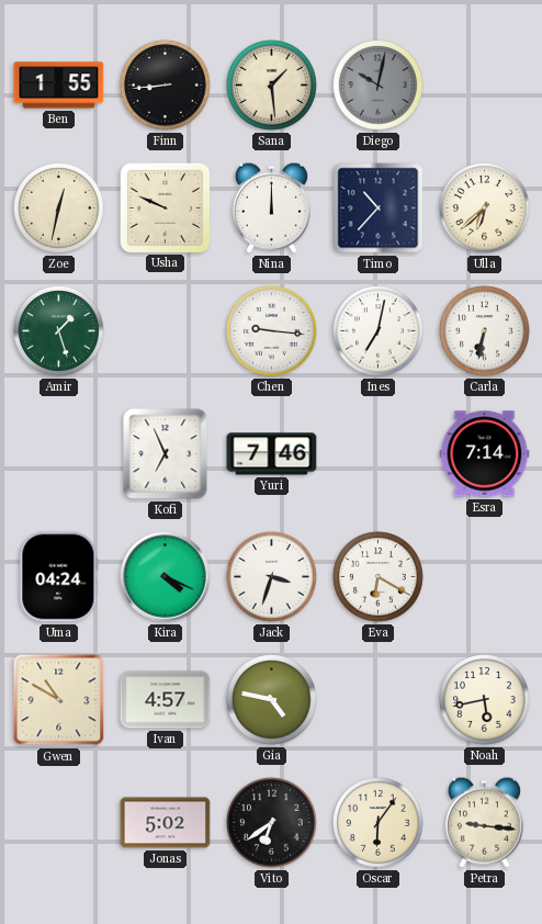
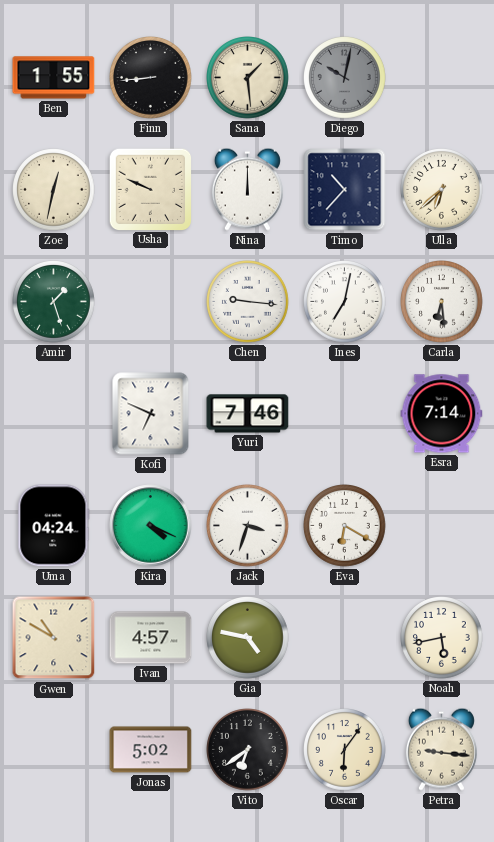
Carla: 6:32 -> 6:29 (442, 302)
Kofi: 6:56 -> 6:49 (151, 414)
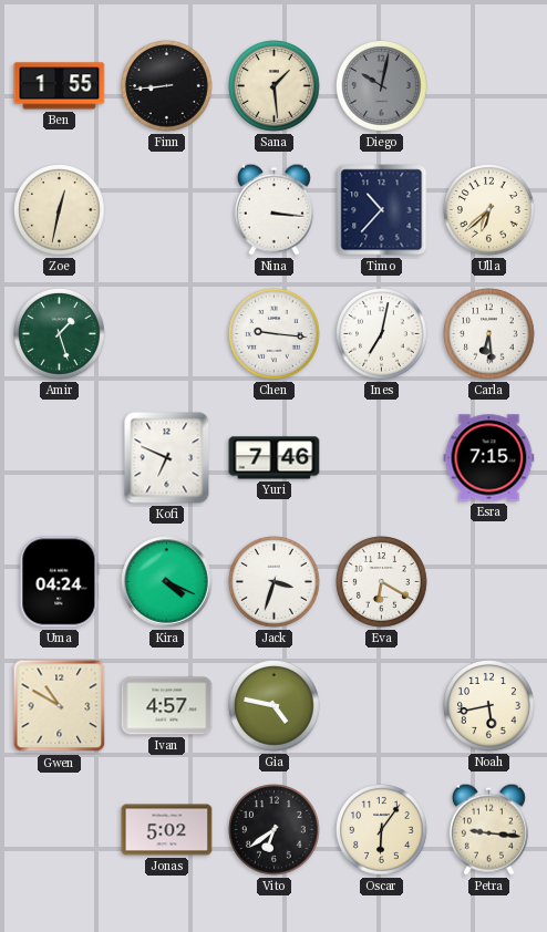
Usha: 9:49 -> none (150, 189)
Nina: 12:00 -> 3:16 (273, 209)
Esra: 7:14 -> 7:15 (489, 458)
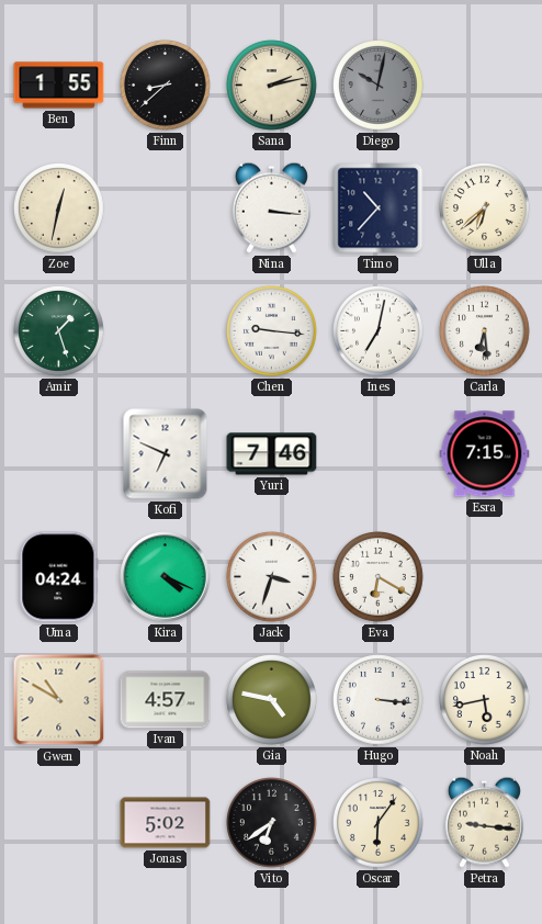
Finn: 8:44 -> 8:38 (166, 86)
Sana: 1:29 -> 2:13 (272, 86)
Hugo: none -> 3:16 (379, 700)
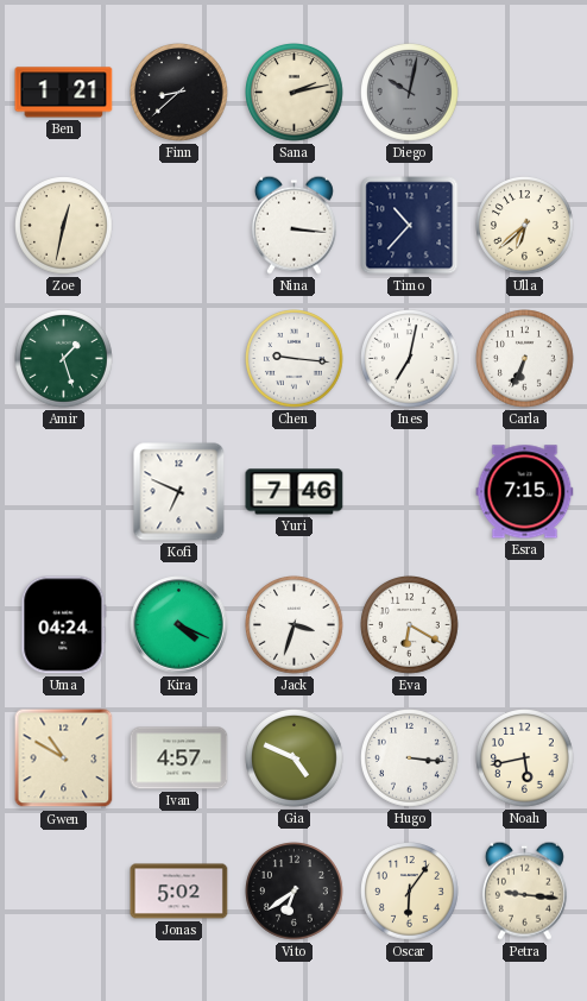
Ben: 1:55 -> 1:21 (64, 93)
Carla: 6:29 -> 6:34 (525, 359)
Gia: 4:47 -> 4:49 (295, 758)
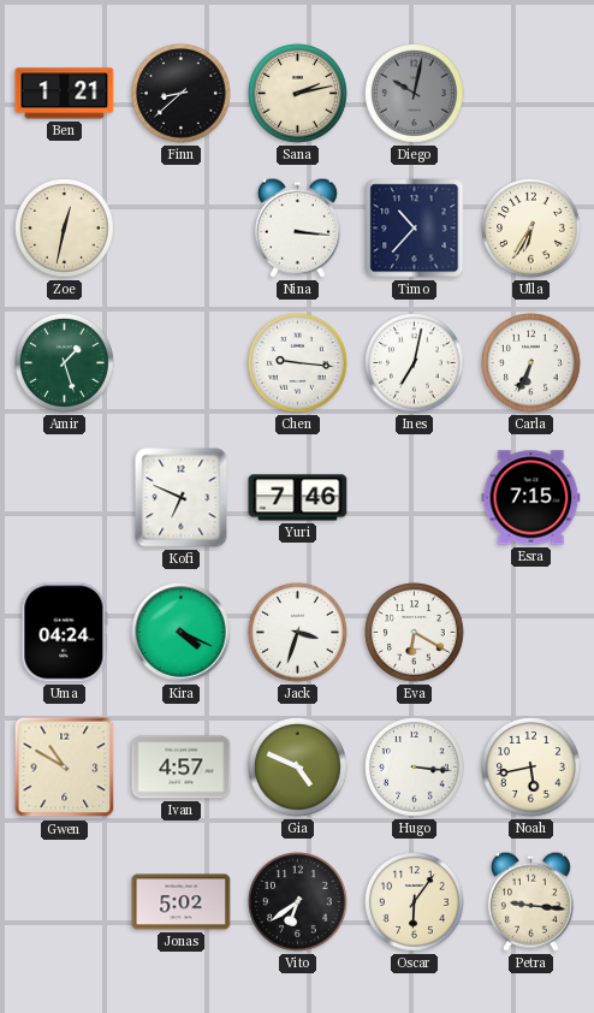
Ulla: 6:38 -> 6:35 (531, 229)
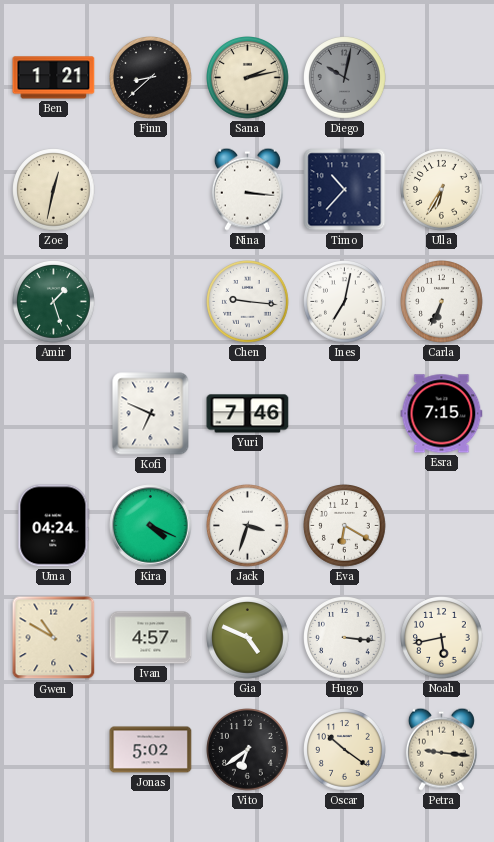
Oscar: 6:06 -> 10:21 (345, 750)
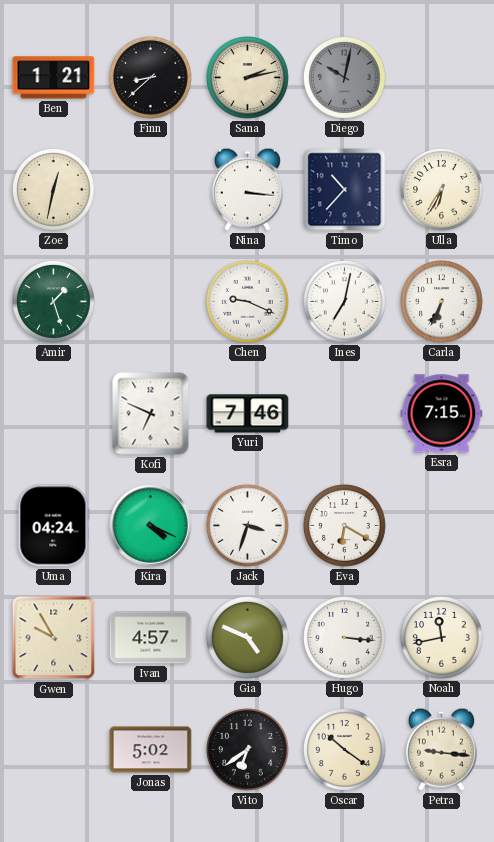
Chen: 9:16 -> 9:19 (248, 302)
Gwen: 10:50 -> 9:55 (54, 638)
Noah: 5:43 -> 11:43 (442, 638)
